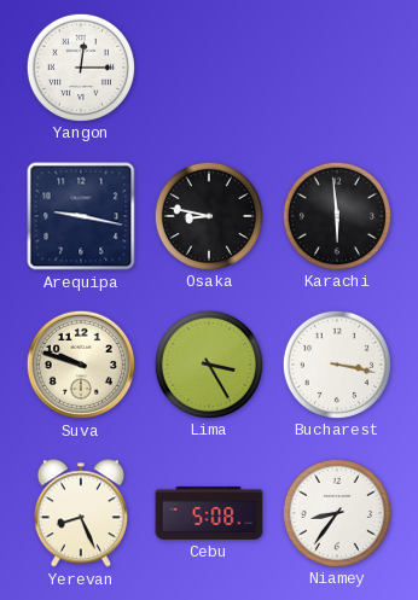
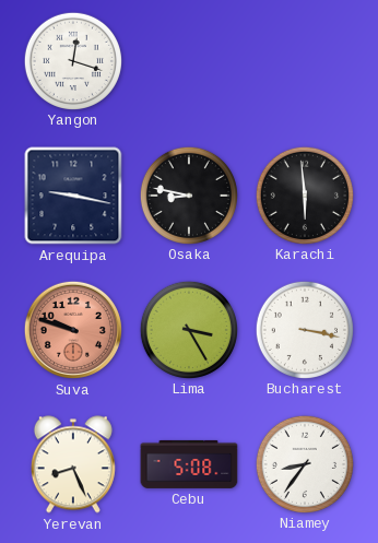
Yangon: 12:15 -> 12:18 (72, 60)
Suva dial: cream -> salmon (73, 330)
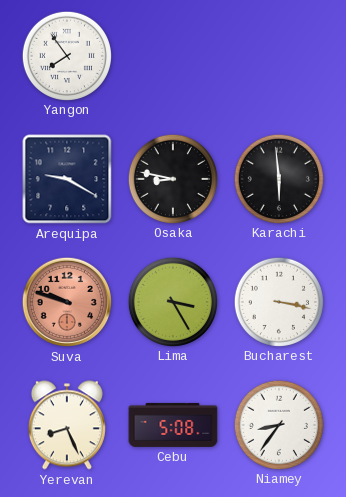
Yangon: 12:18 -> 7:54 (66, 55)
Arequipa: 9:17 -> 9:20 (67, 179)
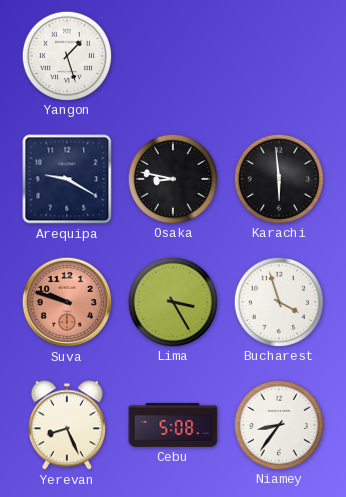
Yangon: 7:54 -> 1:27 (66, 55)
Bucharest: 3:17 -> 3:57 (278, 301)
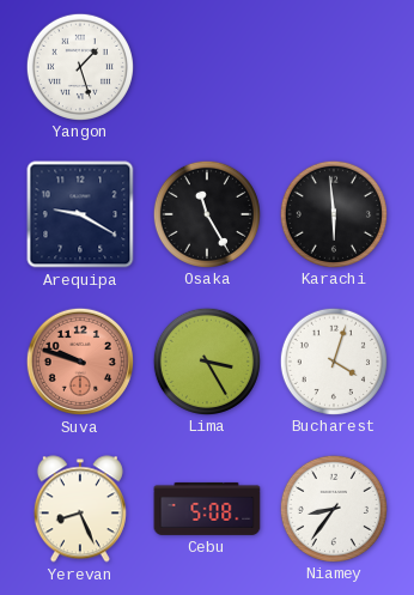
Osaka: 8:47 -> 11:25 (206, 213)
Bucharest: 3:57 -> 4:03 (333, 360)
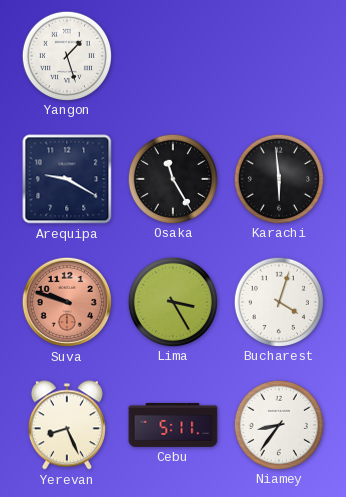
Cebu: 5:08 -> 5:11 (173, 425)
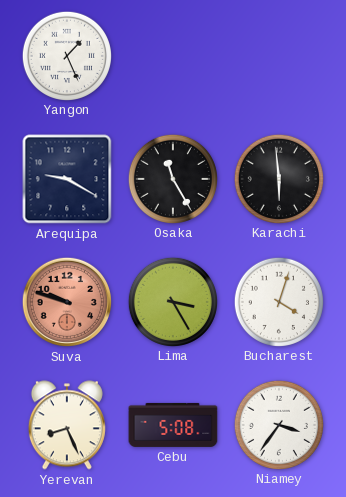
Yangon: 1:27 -> 1:26 (66, 55)
Cebu: 5:11 -> 5:08 (173, 425)
Niamey: 8:36 -> 3:36 (278, 424)
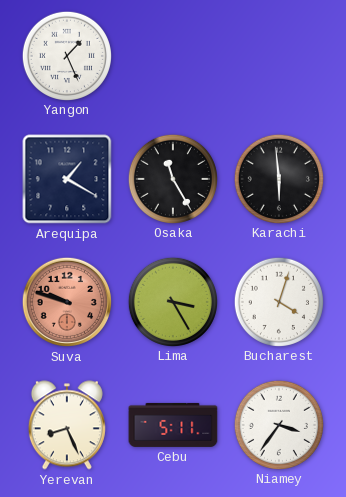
Arequipa: 9:20 -> 1:20 (67, 179)
Cebu: 5:08 -> 5:11 (173, 425)
